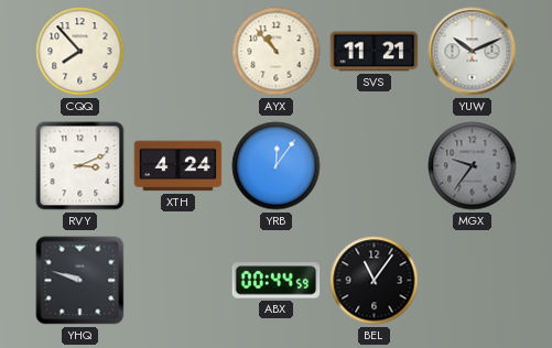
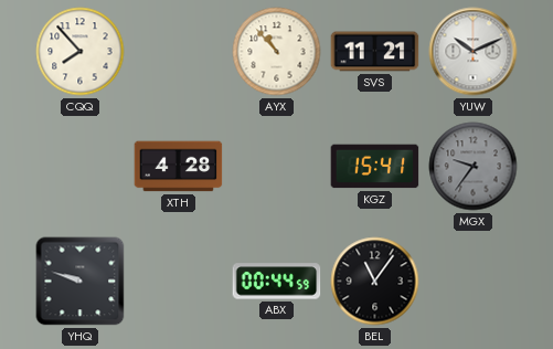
RVY: 3:11 -> none (80, 166)
XTH: 4:24 -> 4:28 (179, 167)
YRB: 12:06 -> none (277, 166)
KGZ: none -> 15:41 (375, 167)
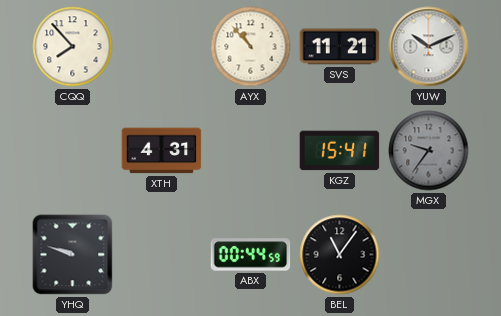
XTH: 4:28 -> 4:31 (162, 151)
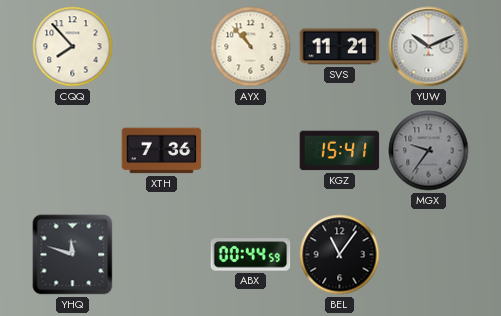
XTH: 4:31 -> 7:36 (162, 151)
YHQ: 9:48 -> 11:48 (73, 255)
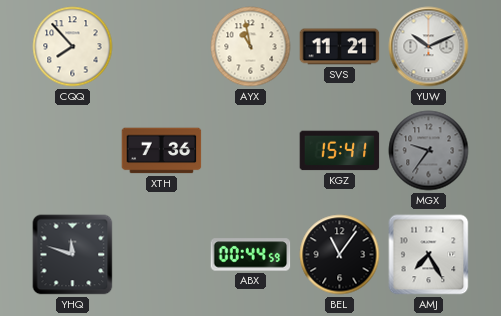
AYX: 10:53 -> 10:58 (251, 47)
AMJ: none -> 7:25 (429, 255)
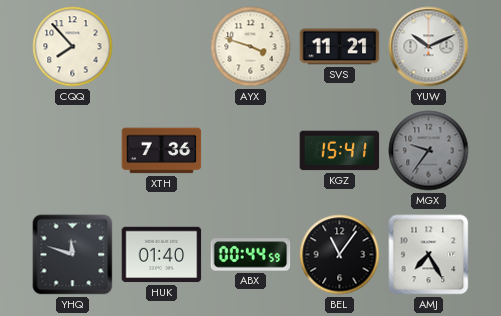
AYX: 10:58 -> 3:48 (251, 47)
HUK: none -> 01:40 (162, 255)
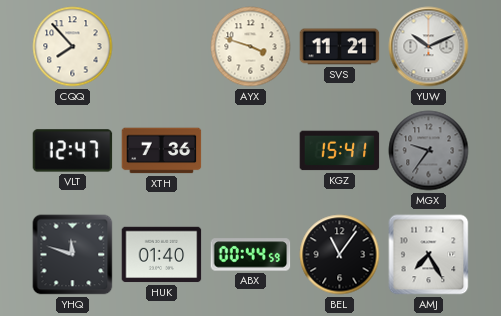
VLT: none -> 12:47 (73, 151)
